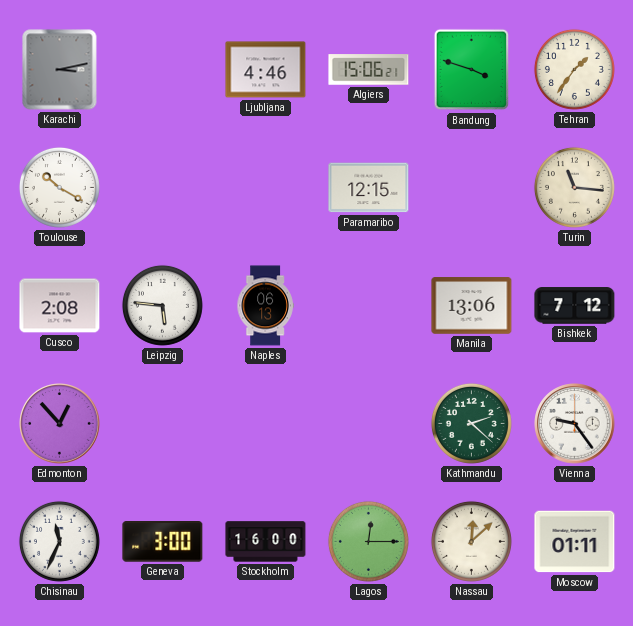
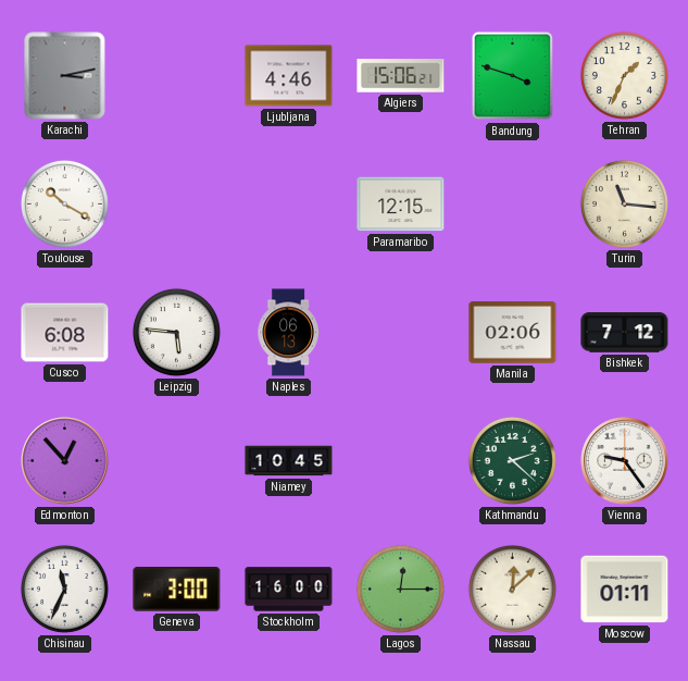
Tehran: 1:36 -> 1:34 (624, 75)
Cusco: 2:08 -> 6:08 (65, 333)
Manila: 13:06 -> 02:06 (513, 333)
Niamey: none -> 10:45 (289, 461)
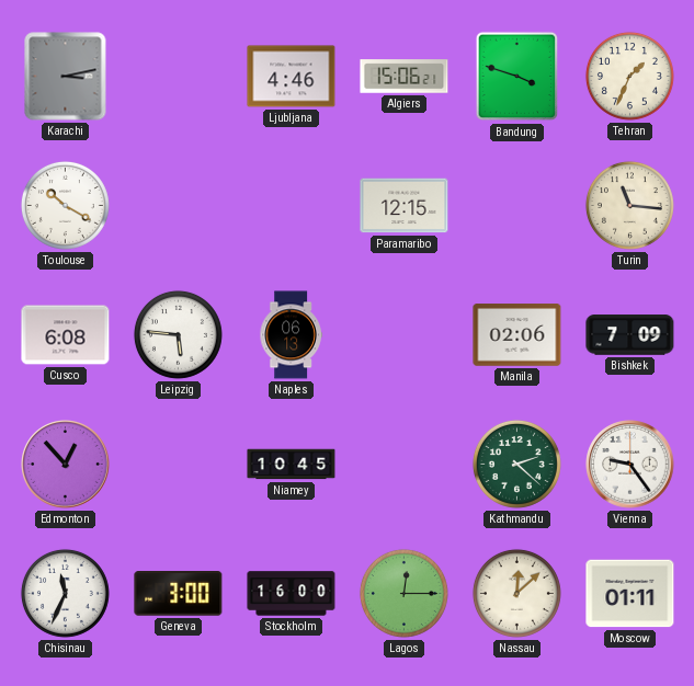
Bishkek: 7:12 -> 7:09 (630, 335)
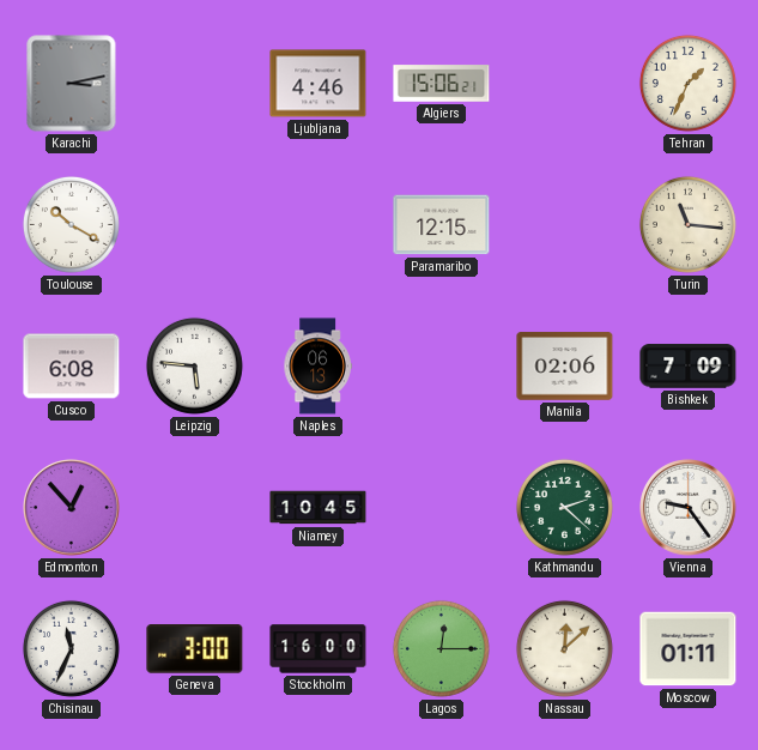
Bandung: 3:48 -> none (517, 77)
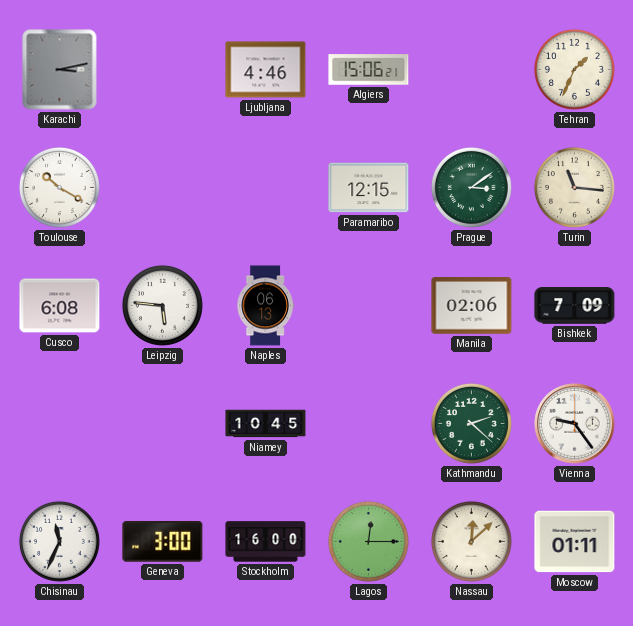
Prague: none -> 3:09 (471, 187)
Edmonton: 12:53 -> none (72, 508)
